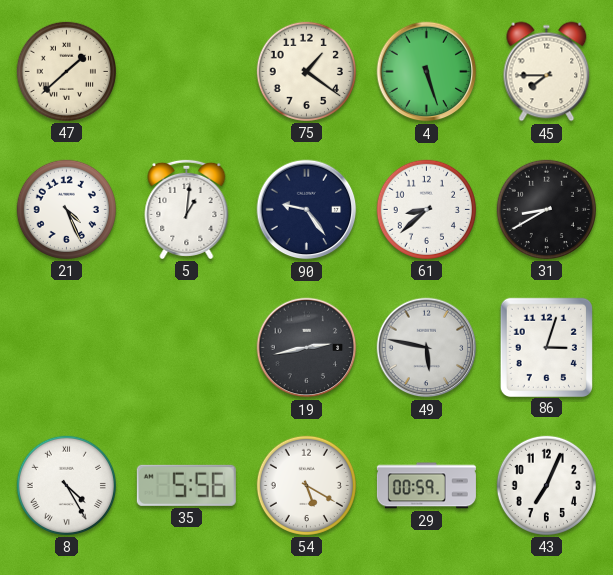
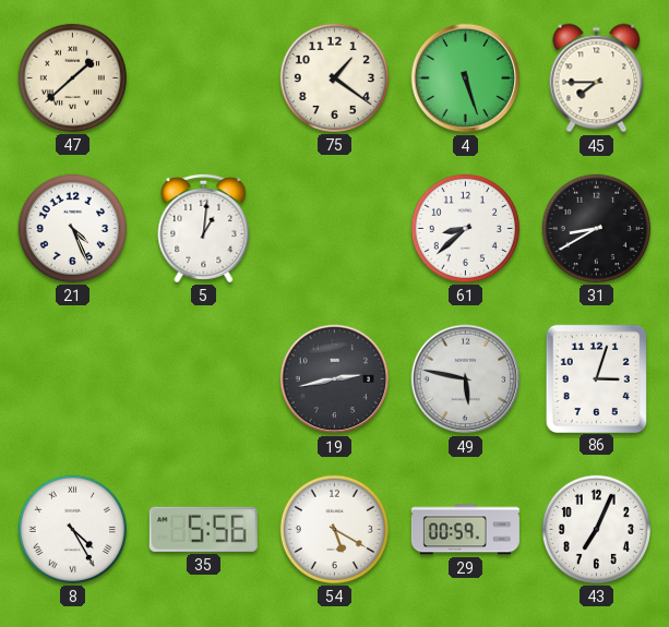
90: 9:24 -> none (307, 210)
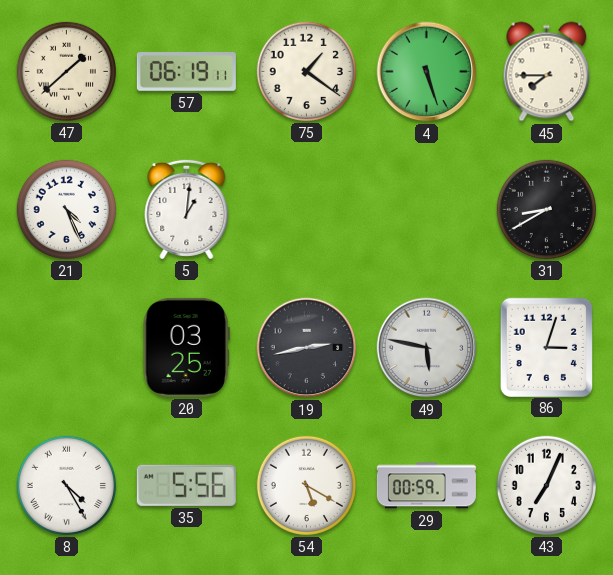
57: none -> 06:19 (186, 72)
61: 8:38 -> none (465, 228)
20: none -> 03:25 (186, 347)
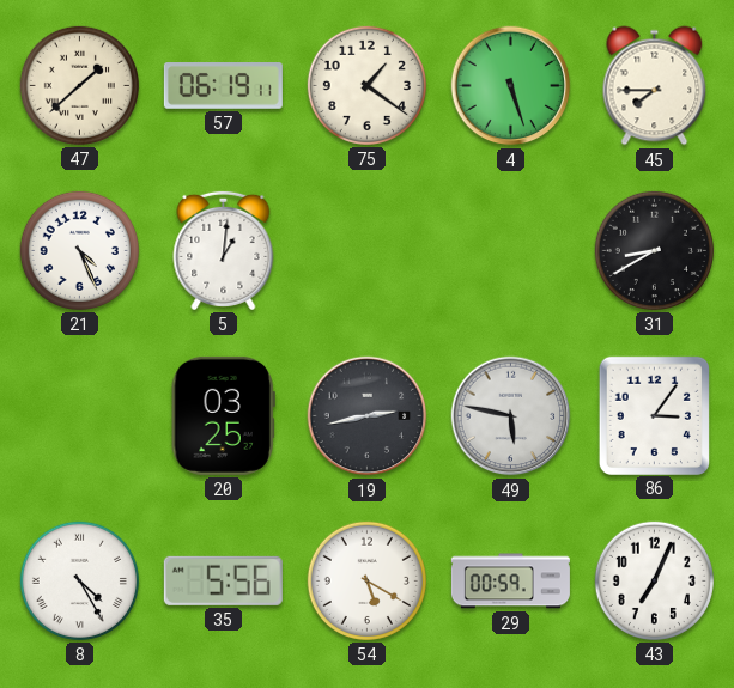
86: 3:03 -> 3:06 (654, 415)
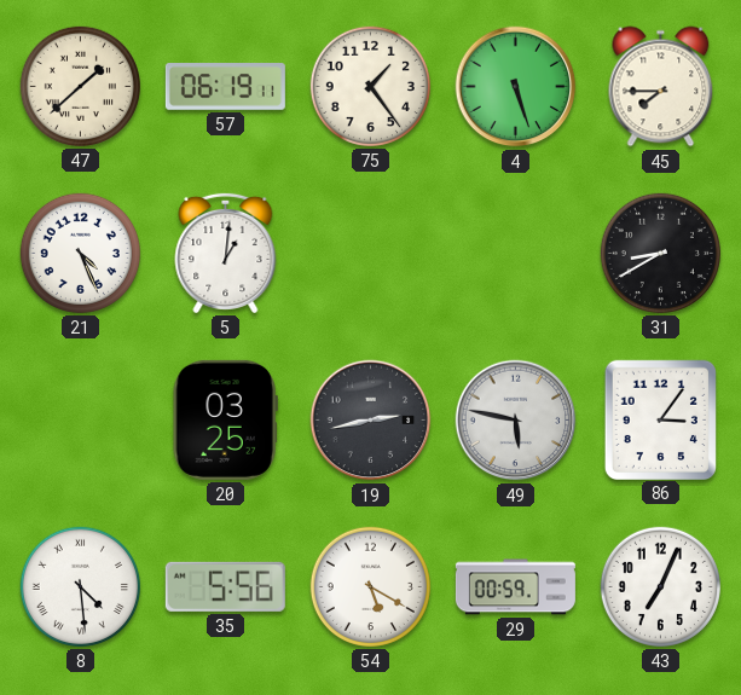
75: 1:21 -> 1:24 (370, 86)
8: 4:25 -> 4:29 (80, 586)
